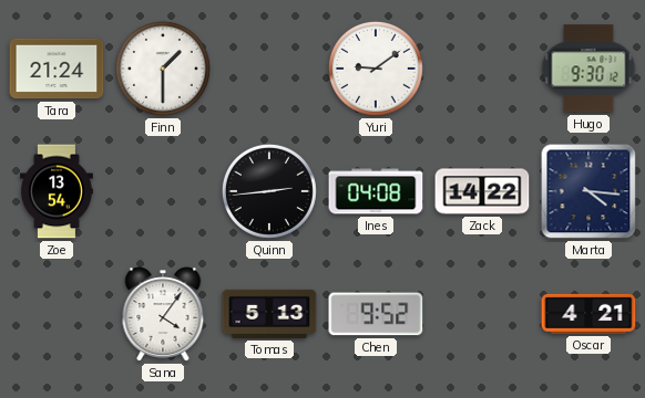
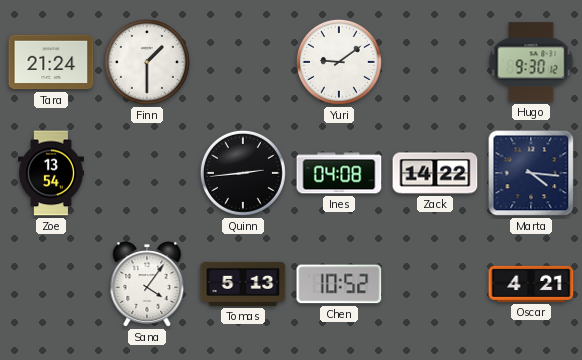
Chen: 9:52 -> 10:52 (339, 284)
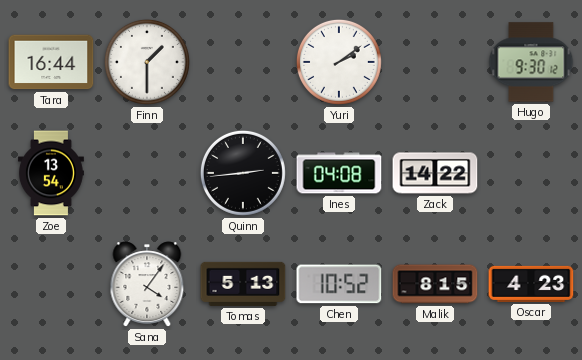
Tara: 21:24 -> 16:44 (51, 62)
Yuri: 9:09 -> 2:09 (339, 62)
Marta: 4:16 -> none (531, 173)
Malik: none -> 8:15 (435, 284)
Oscar: 4:21 -> 4:23 (531, 284)
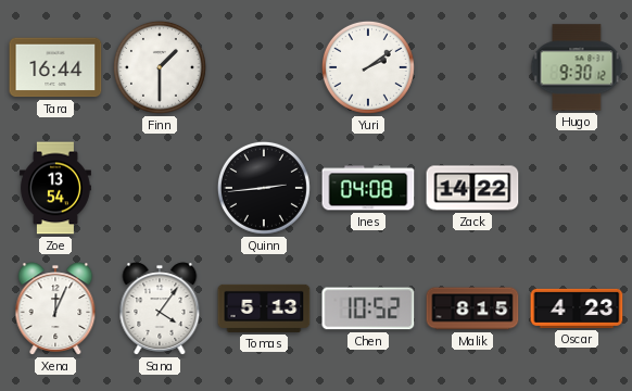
Xena: none -> 12:04 (55, 308)
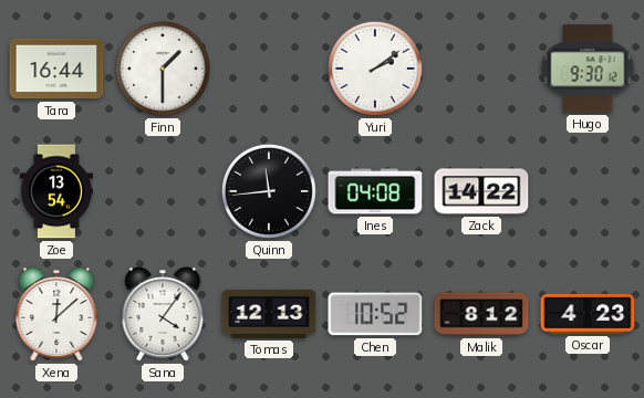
Quinn: 2:44 -> 11:44 (269, 191)
Xena: 12:04 -> 12:08 (56, 314)
Tomas: 5:13 -> 12:13 (269, 314)
Malik: 8:15 -> 8:12 (481, 314)
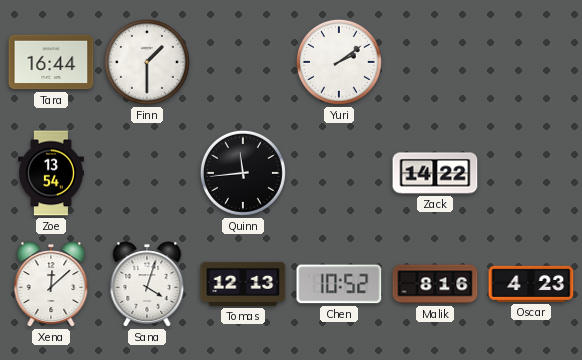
Hugo: 9:30 -> none (588, 69)
Ines: 04:08 -> none (375, 191)
Sana: 4:06 -> 4:03 (147, 284)
Malik: 8:12 -> 8:16 (435, 284)
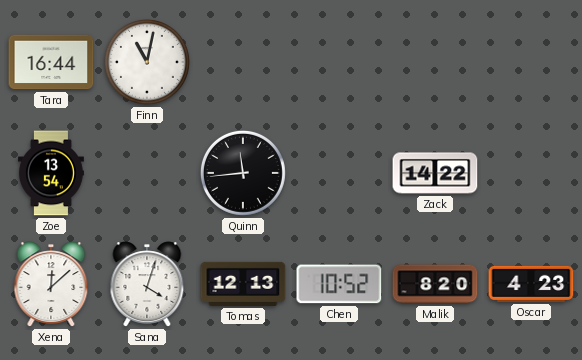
Finn: 1:30 -> 11:02 (147, 62)
Yuri: 2:09 -> none (339, 62)
Malik: 8:16 -> 8:20 (435, 284)
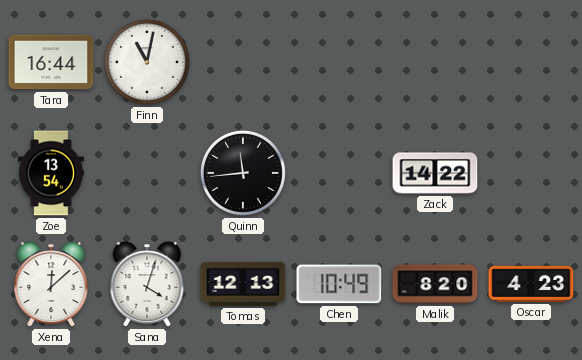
Chen: 10:52 -> 10:49 (339, 284)
